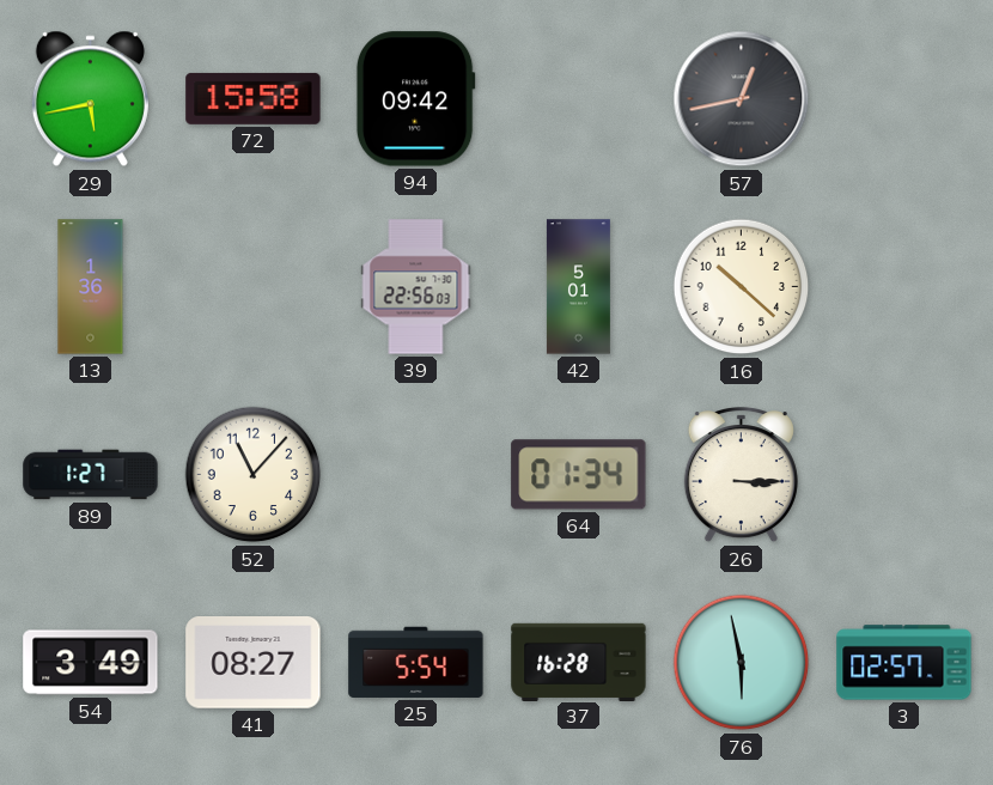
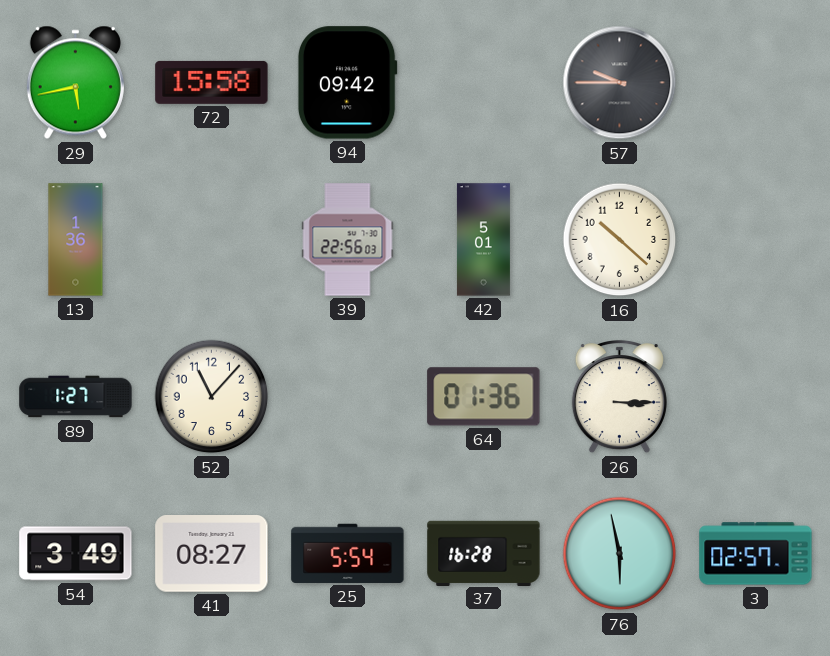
57: 12:43 -> 9:45 (620, 83)
64: 01:34 -> 01:36 (484, 397)
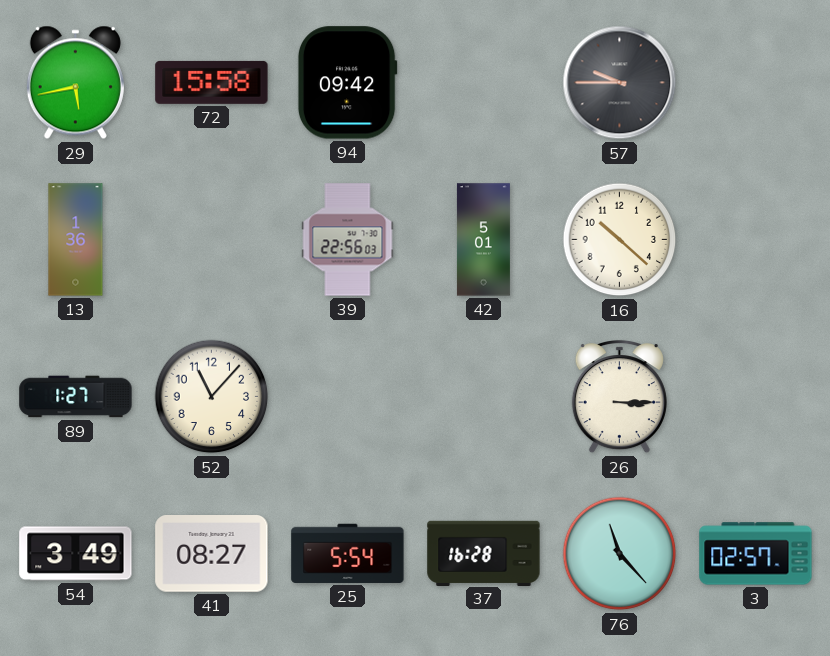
64: 01:36 -> none (484, 397)
76: 5:58 -> 11:23 (620, 554)
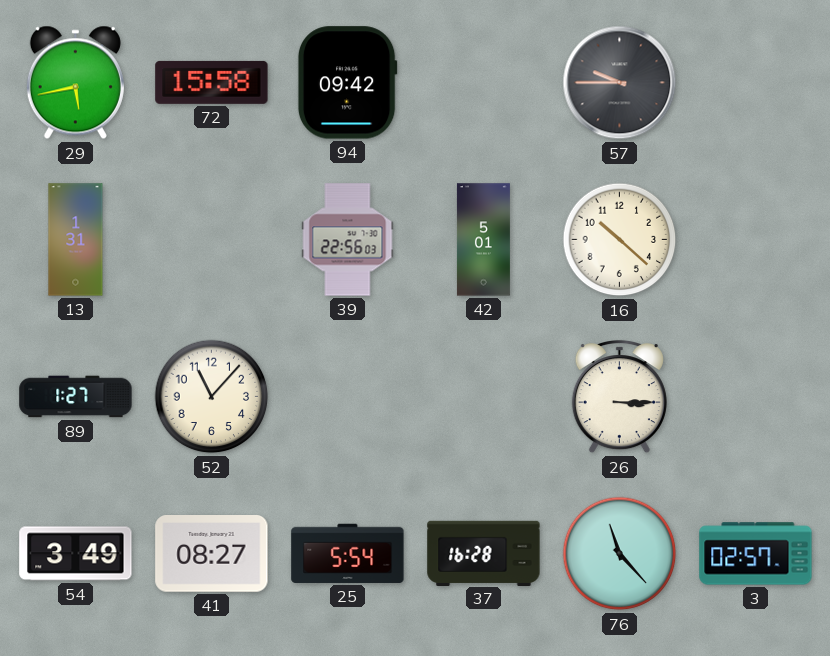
13: 1:36 -> 1:31 (76, 240)
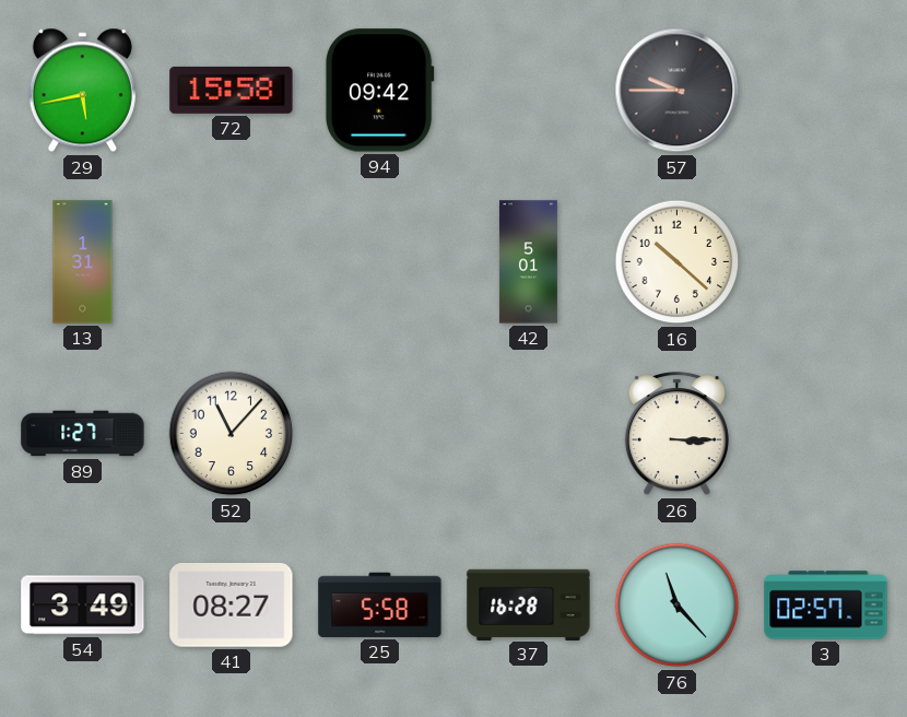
39: 22:56 -> none (348, 240)
25: 5:54 -> 5:58 (380, 604)
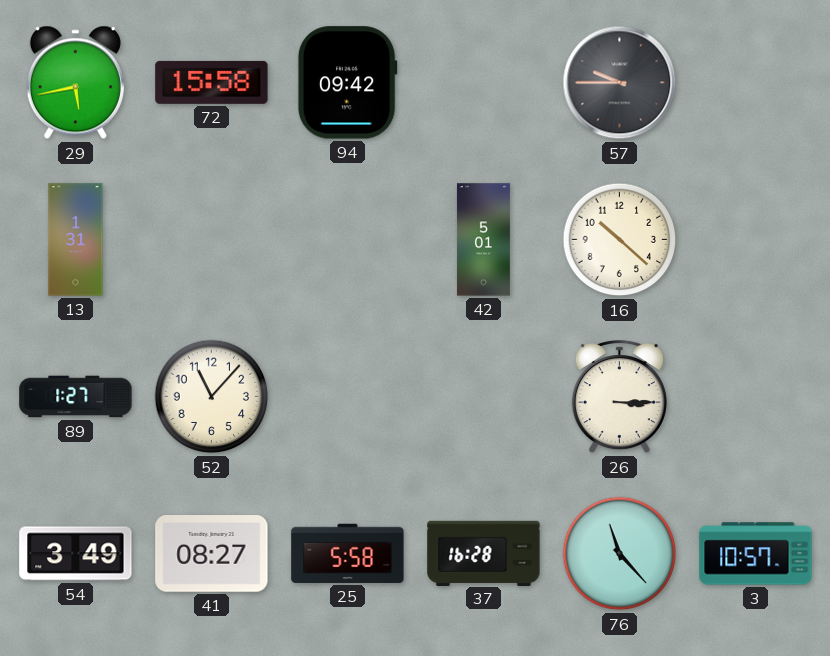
3: 02:57 -> 10:57 (756, 554)
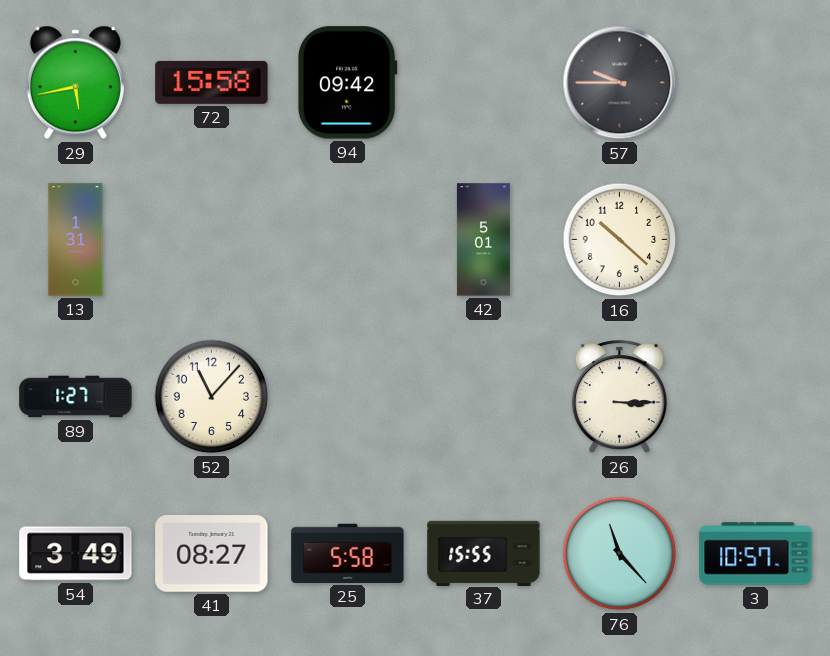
37: 16:28 -> 15:55 (484, 553)
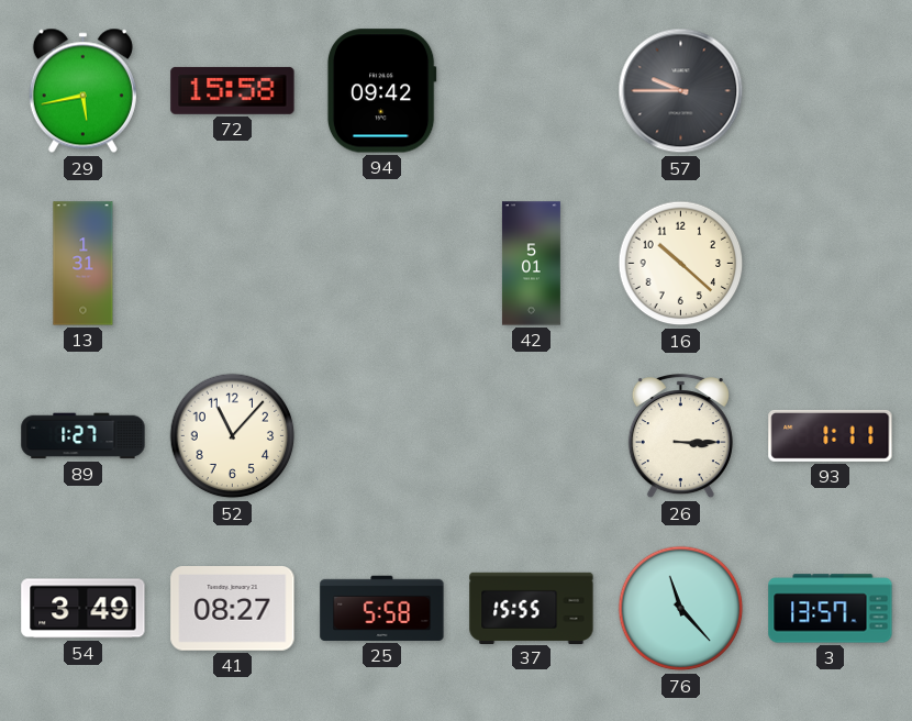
93: none -> 1:11 (831, 435)
3: 10:57 -> 13:57 (831, 609)
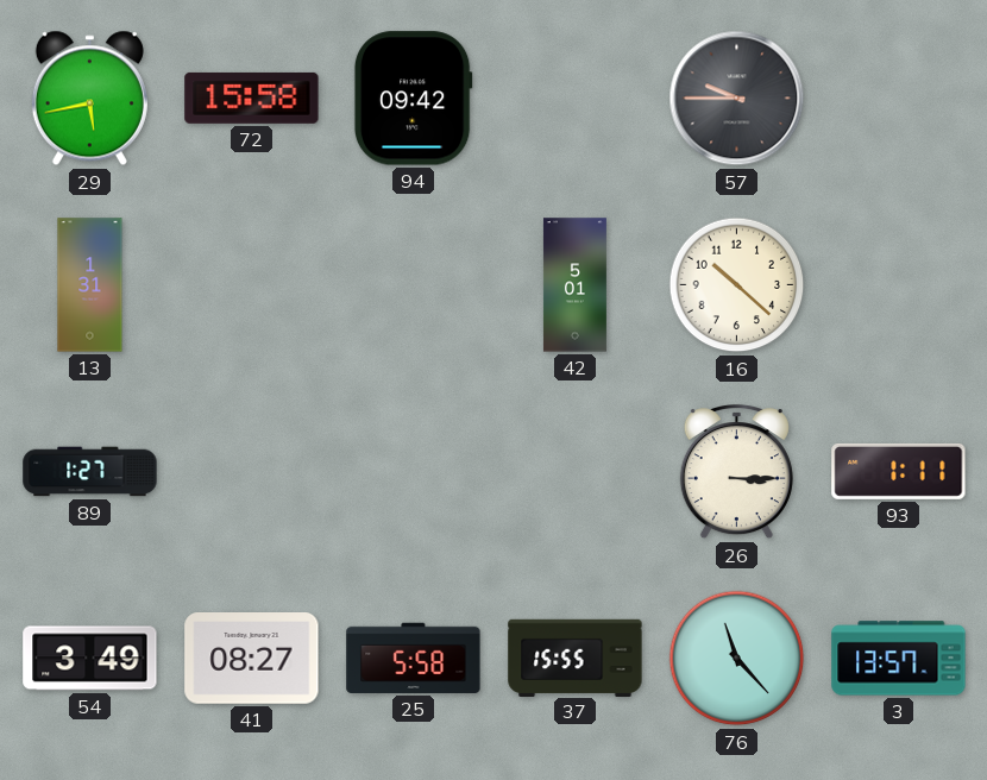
52: 11:07 -> none (233, 436)
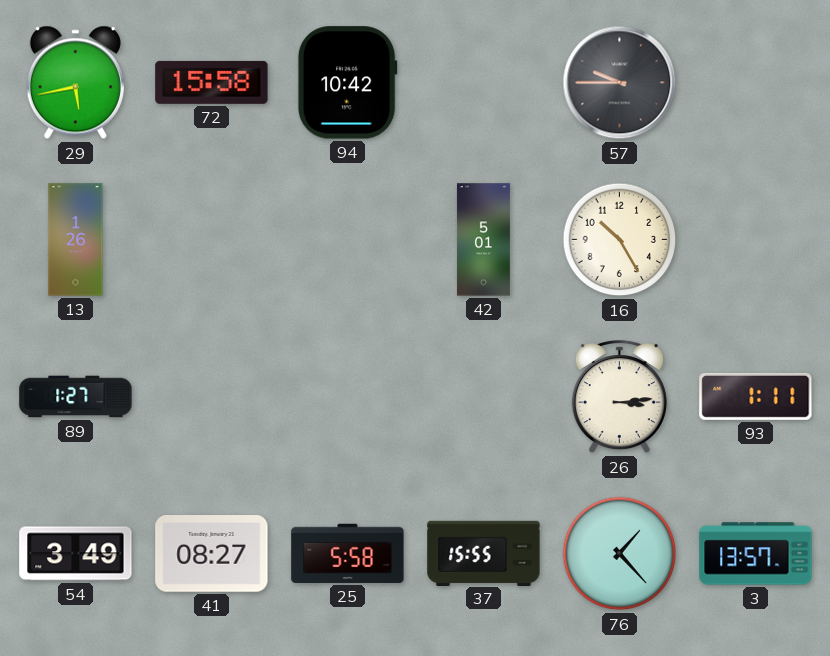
94: 09:42 -> 10:42 (347, 83)
13: 1:31 -> 1:26 (76, 240)
16: 10:22 -> 10:25 (620, 240)
26: 3:15 -> 3:14 (619, 398)
76: 11:23 -> 1:23 (620, 554)
